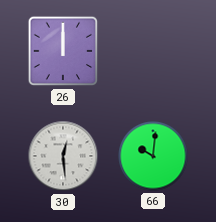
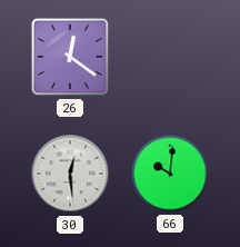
26: 12:00 -> 12:21 (70, 57)
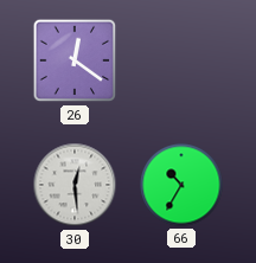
66: 10:01 -> 10:35 (181, 185)
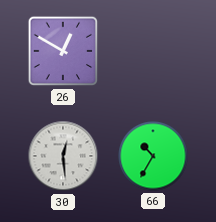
26: 12:21 -> 12:50 (63, 51)
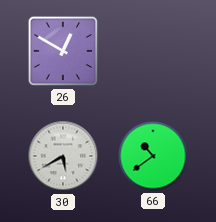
30: 12:29 -> 5:40 (63, 156)
66: 10:35 -> 10:39 (153, 156)
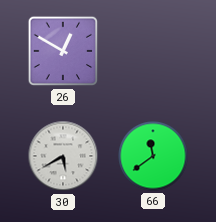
66: 10:39 -> 11:39 (153, 156)
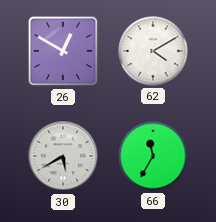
62: none -> 4:10 (153, 51)
66: 11:39 -> 11:35 (153, 156)
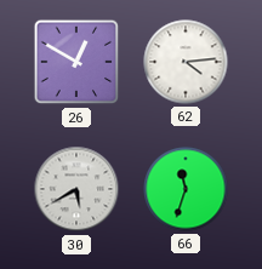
62: 4:10 -> 4:14 (186, 62)
66: 11:35 -> 11:33 (186, 189)
